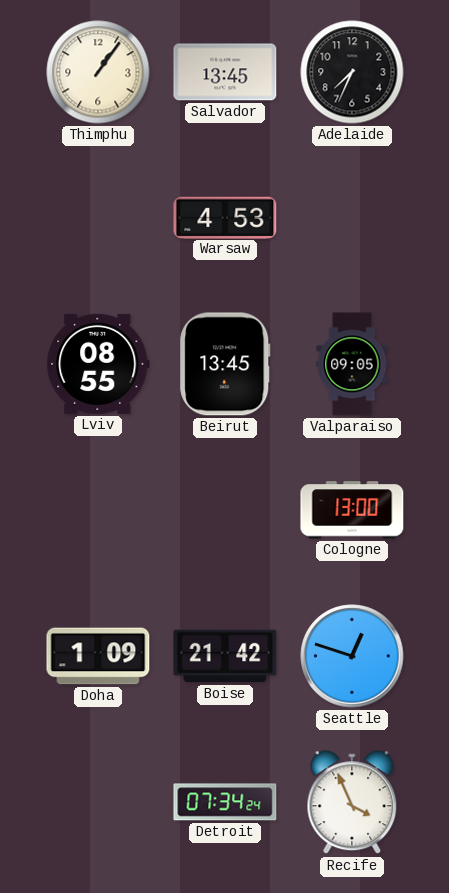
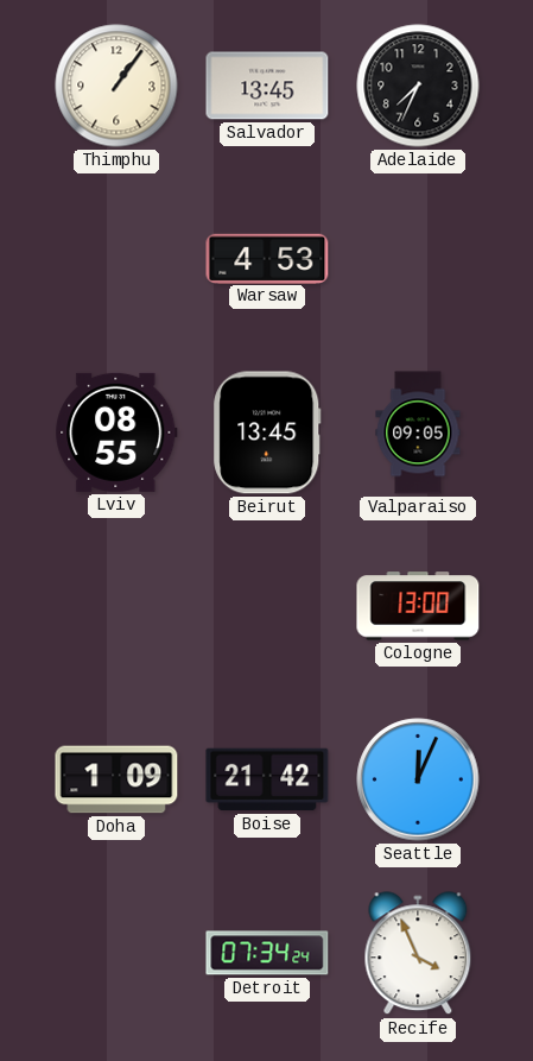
Seattle: 12:48 -> 12:04 (418, 779)
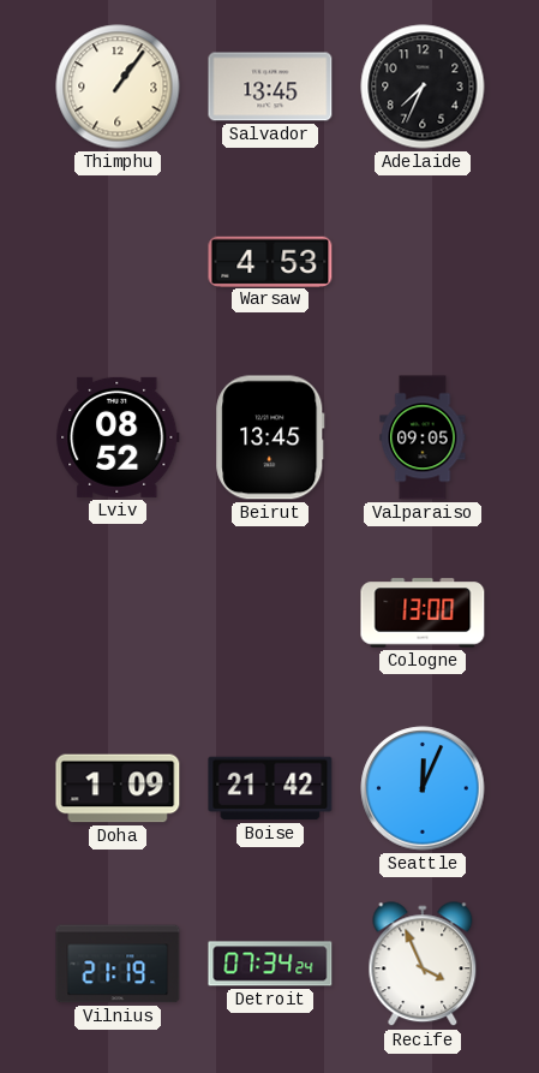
Lviv: 08:55 -> 08:52 (118, 437)
Vilnius: none -> 21:19 (118, 964)
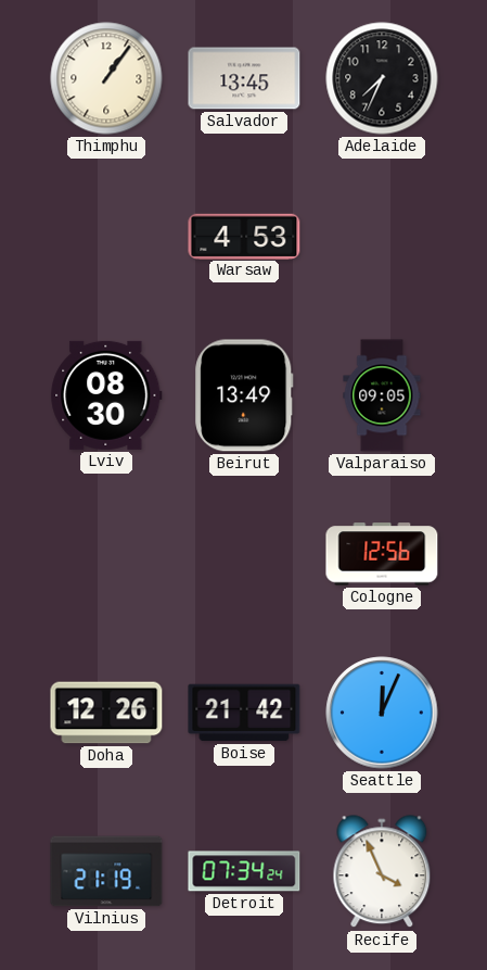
Lviv: 08:52 -> 08:30 (106, 395)
Beirut: 13:45 -> 13:49 (244, 395)
Cologne: 13:00 -> 12:56 (382, 554)
Doha: 1:09 -> 12:26 (106, 713)
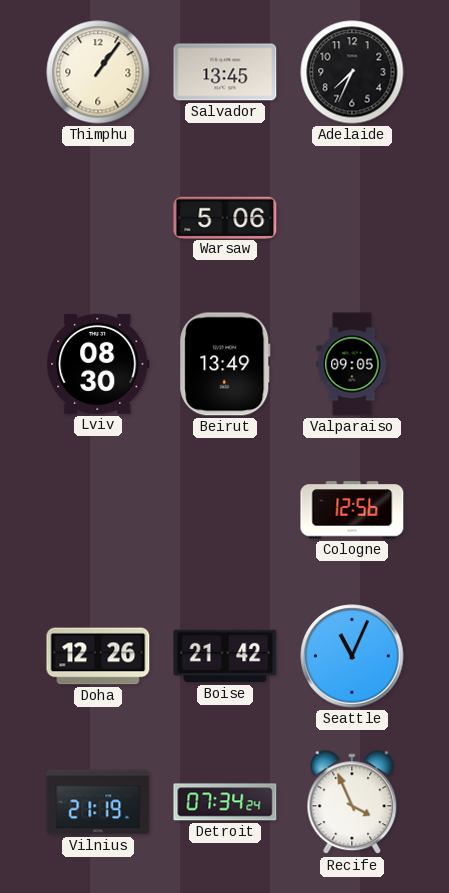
Warsaw: 4:53 -> 5:06 (225, 217)
Seattle: 12:04 -> 11:04 (352, 656)
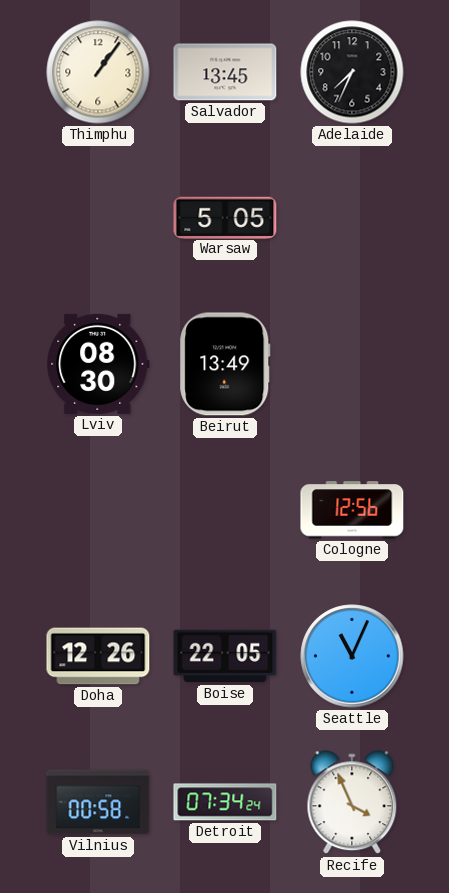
Warsaw: 5:06 -> 5:05 (225, 217)
Valparaiso: 09:05 -> none (352, 364)
Boise: 21:42 -> 22:05 (225, 656)
Vilnius: 21:19 -> 00:58 (98, 802)
